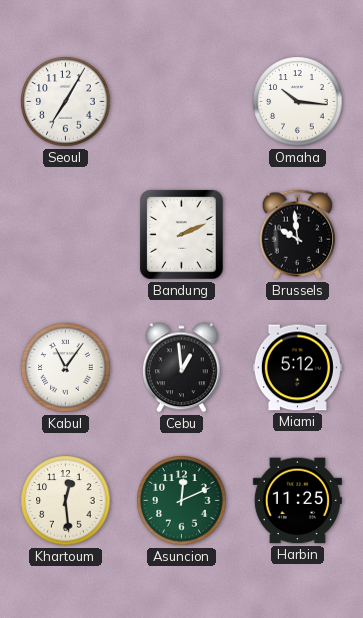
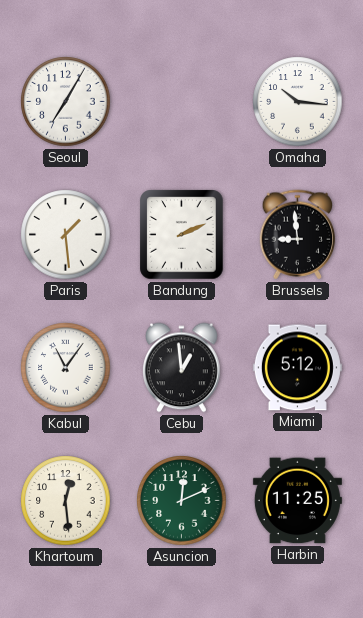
Paris: none -> 1:29 (66, 235)
Brussels: 9:59 -> 8:59 (298, 235)
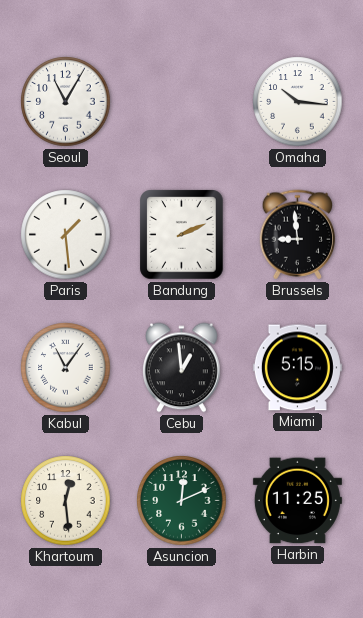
Seoul: 7:05 -> 11:05 (66, 102)
Miami: 5:12 -> 5:15 (297, 368)
